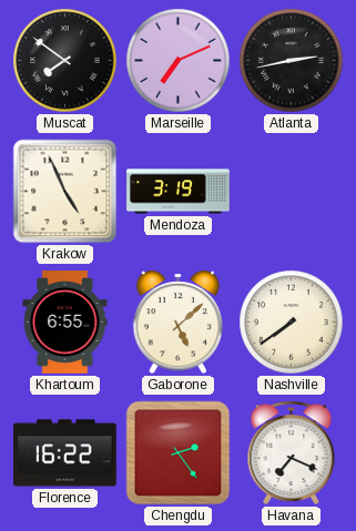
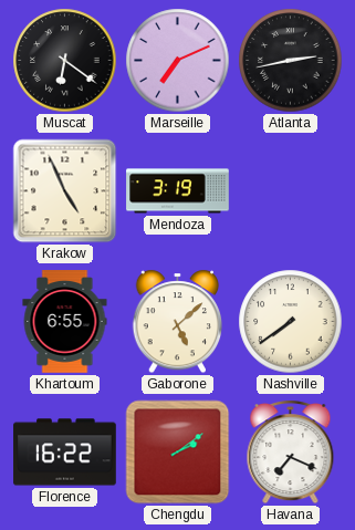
Muscat: 7:51 -> 6:21 (65, 61)
Chengdu: 2:24 -> 2:09 (178, 453)
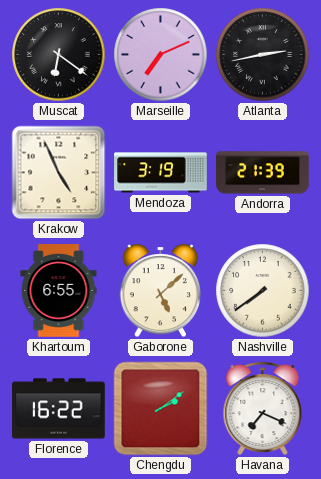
Andorra: none -> 21:39 (263, 173)
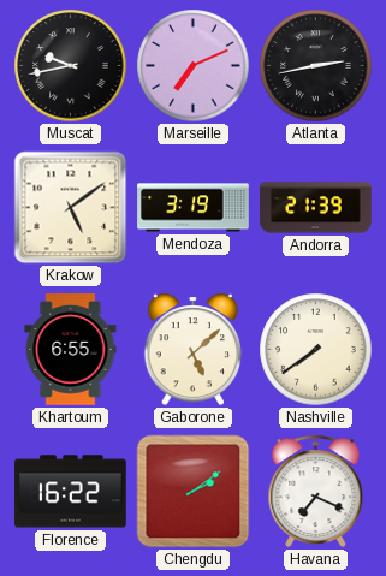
Muscat: 6:21 -> 9:43 (71, 66)
Krakow: 4:56 -> 5:09 (71, 208)
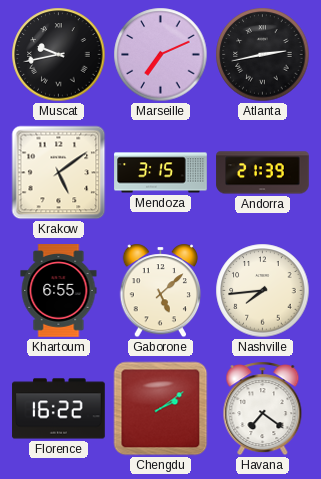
Mendoza: 3:19 -> 3:15 (161, 173)
Nashville: 7:39 -> 7:44 (263, 291)
Havana: 7:19 -> 7:21 (263, 409)
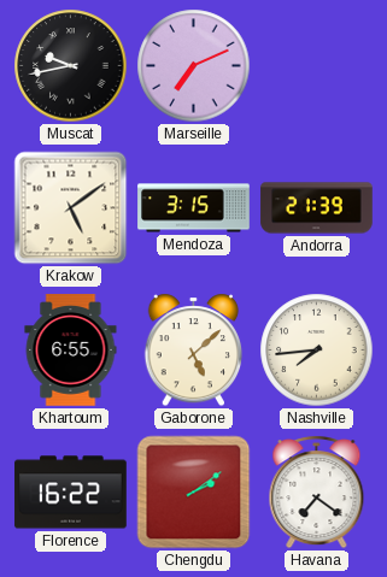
Atlanta: 2:43 -> none (263, 55)
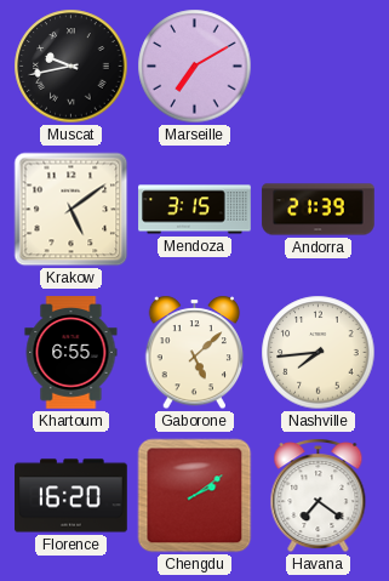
Marseille: 7:11 -> 7:10 (195, 67)
Florence: 16:22 -> 16:20 (71, 496)
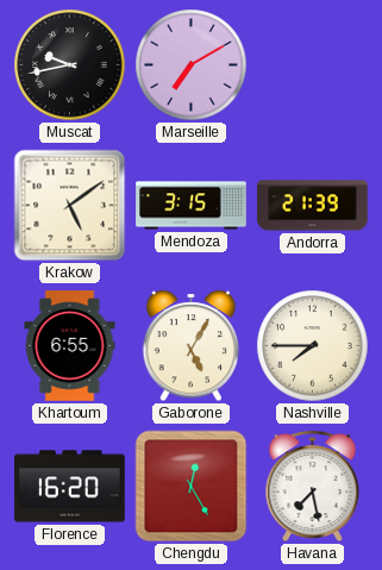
Gaborone: 5:08 -> 5:05 (192, 346)
Nashville: 7:44 -> 7:45 (313, 346)
Chengdu: 2:09 -> 12:25 (192, 487)
Havana: 7:21 -> 7:28 (313, 487)
